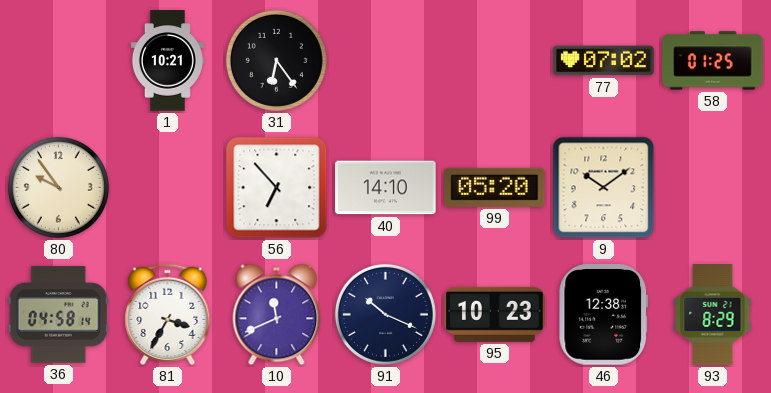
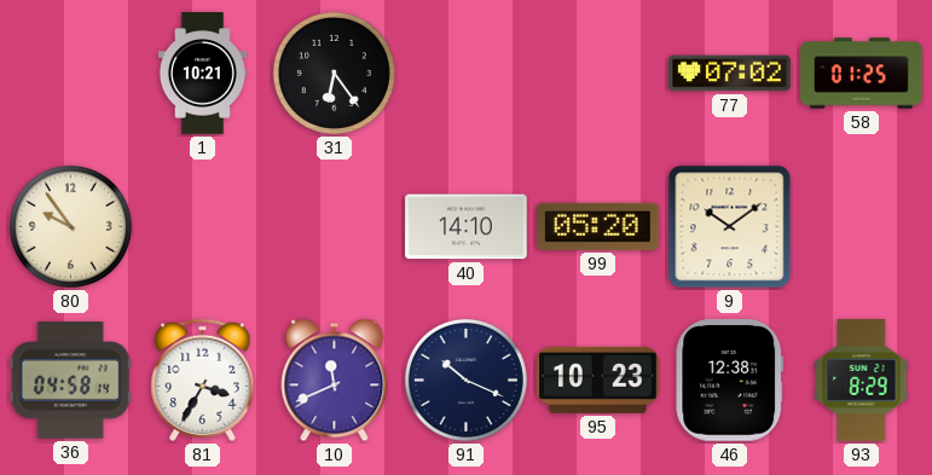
56: 6:53 -> none (277, 188)
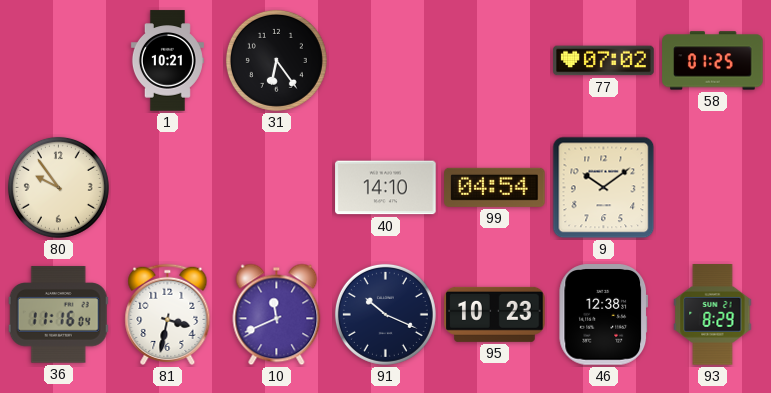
99: 05:20 -> 04:54 (495, 187)
36: 04:58 -> 11:16 (58, 315)
81: 3:35 -> 3:32 (168, 314)
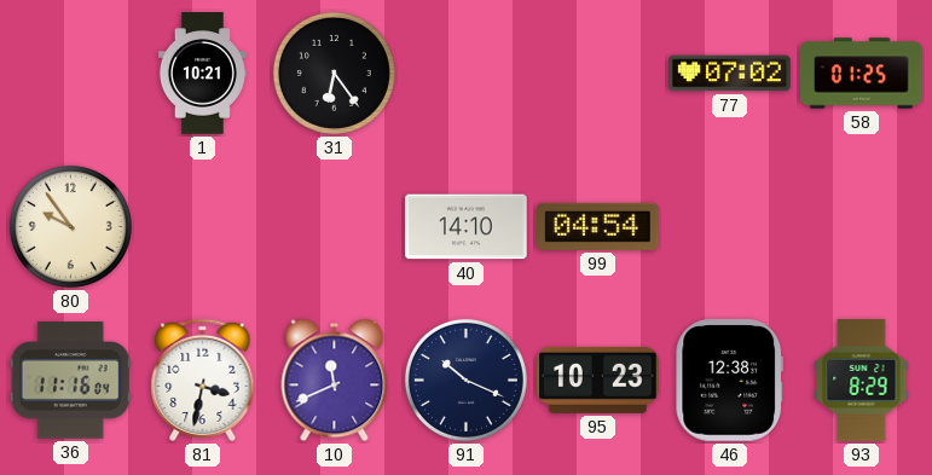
9: 10:09 -> none (604, 188)
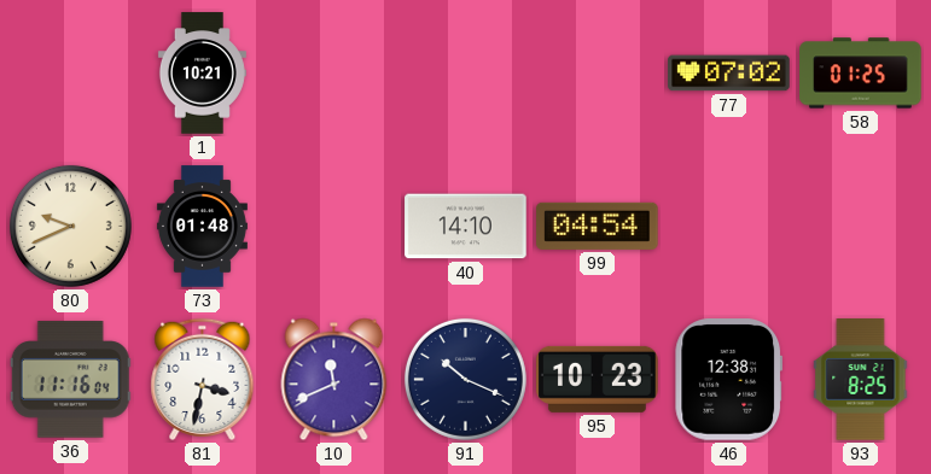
31: 6:24 -> none (334, 73)
80: 9:54 -> 9:41 (70, 226)
73: none -> 01:48 (202, 227)
93: 8:29 -> 8:25 (861, 380)
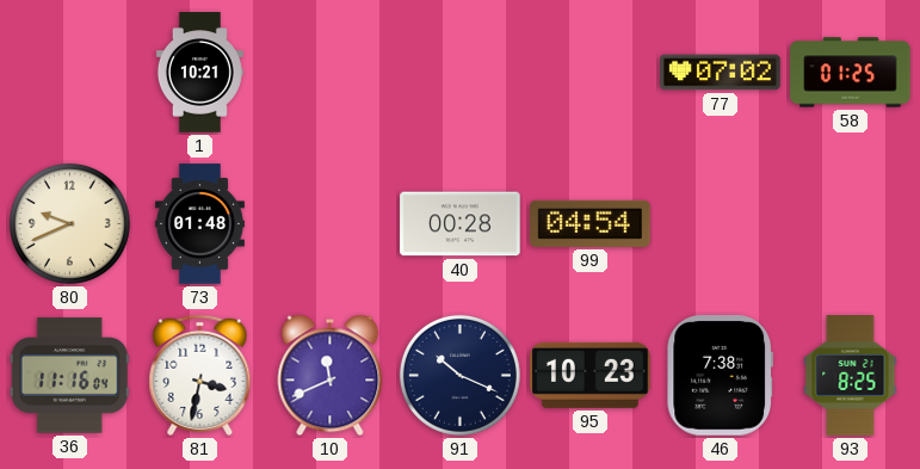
40: 14:10 -> 00:28 (461, 224)
46: 12:38 -> 7:38 (721, 376)
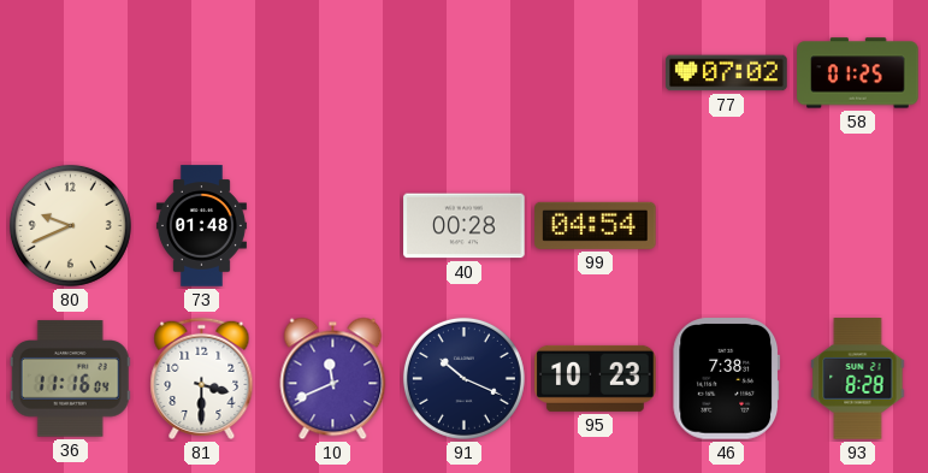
1: 10:21 -> none (199, 73)
81: 3:32 -> 3:30 (202, 378)
93: 8:25 -> 8:28 (858, 379)
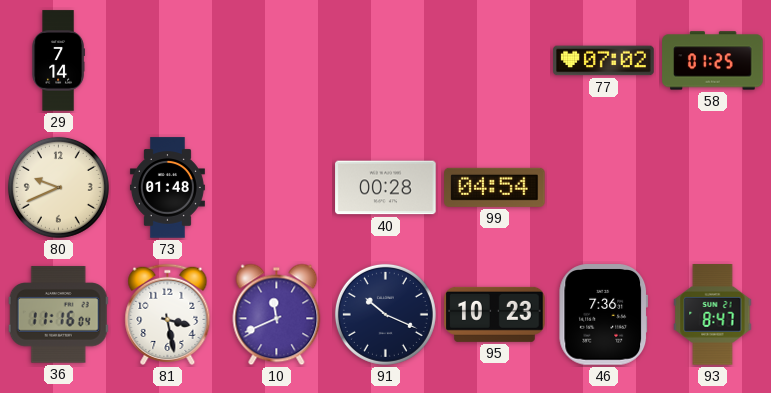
29: none -> 7:14 (58, 61)
81: 3:30 -> 3:28 (168, 314)
46: 7:38 -> 7:36 (604, 315)
93: 8:28 -> 8:47 (713, 315)
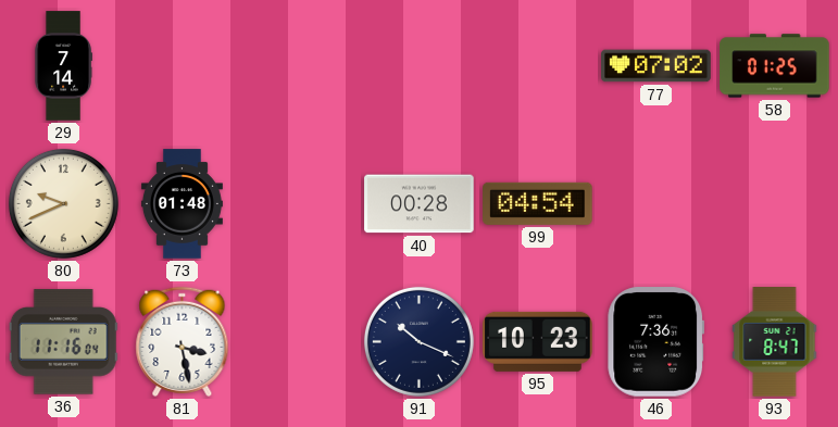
10: 11:41 -> none (277, 315)
